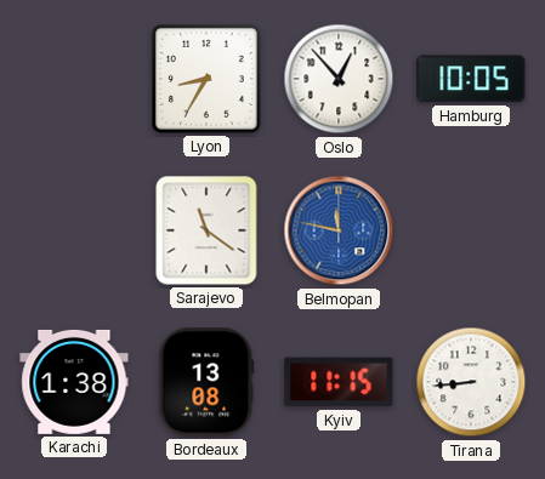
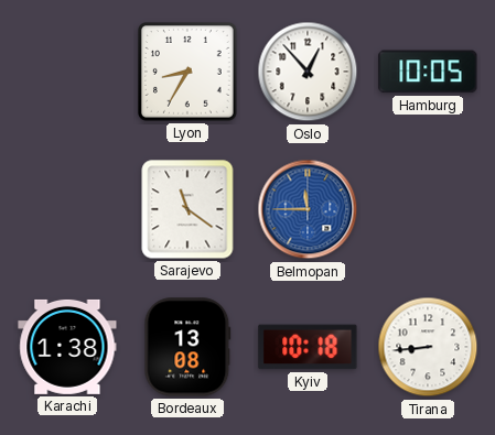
Belmopan: 11:47 -> 11:45 (308, 209)
Kyiv: 11:15 -> 10:18 (308, 347)
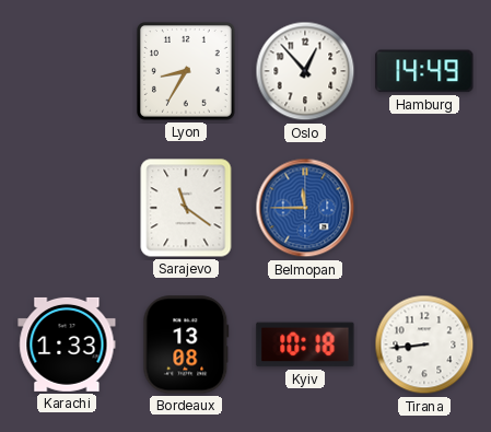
Hamburg: 10:05 -> 14:49 (424, 71)
Karachi: 1:38 -> 1:33 (67, 345)
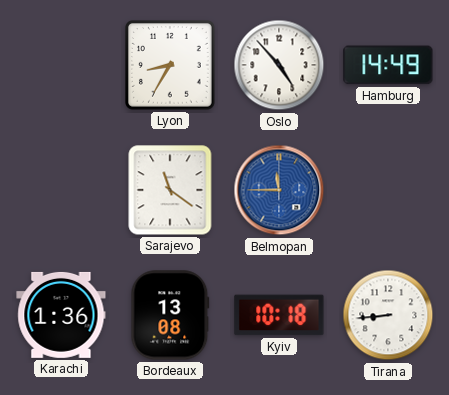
Oslo: 12:53 -> 4:53 (279, 65)
Karachi: 1:33 -> 1:36 (61, 315)
